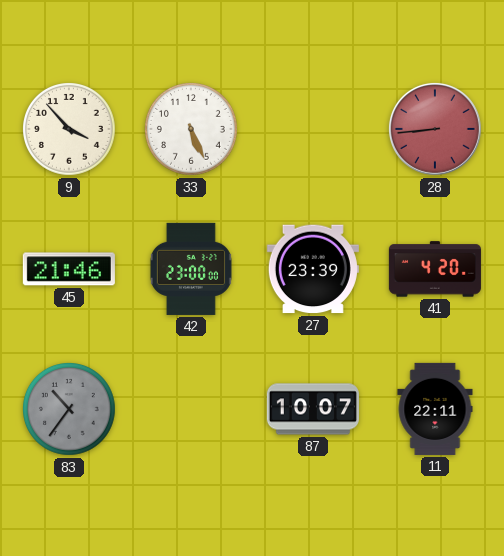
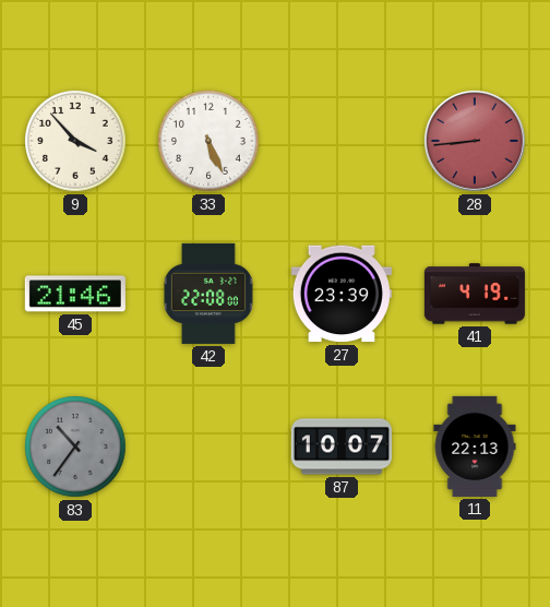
42: 23:00 -> 22:08 (208, 294)
41: 4:20 -> 4:19 (475, 294)
11: 22:11 -> 22:13 (475, 447)
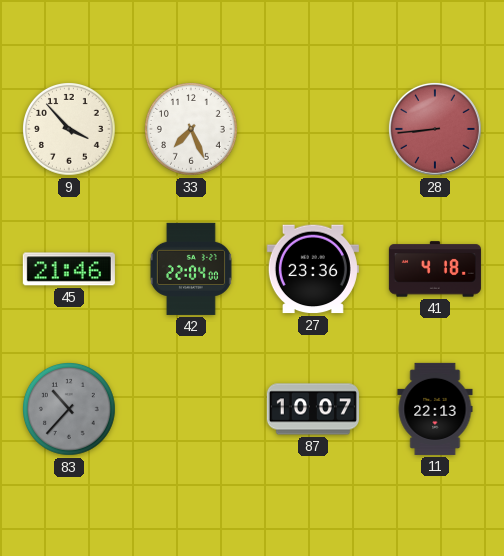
33: 5:26 -> 7:26 (192, 130)
42: 22:08 -> 22:04 (191, 269)
27: 23:39 -> 23:36 (313, 269)
41: 4:19 -> 4:18 (435, 269)
83: 10:36 -> 10:37 (70, 410)
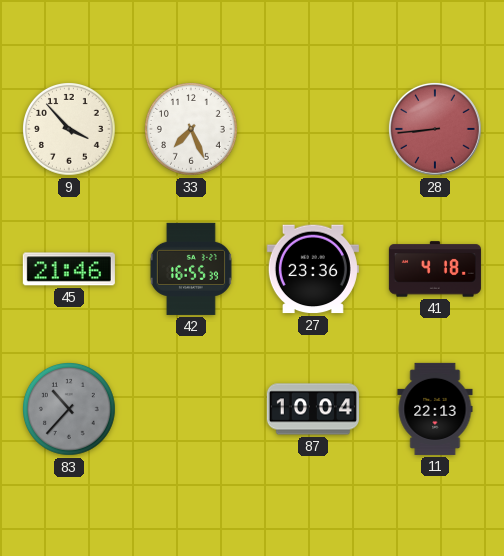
42: 22:04 -> 16:55 (191, 269)
87: 10:07 -> 10:04 (313, 409)
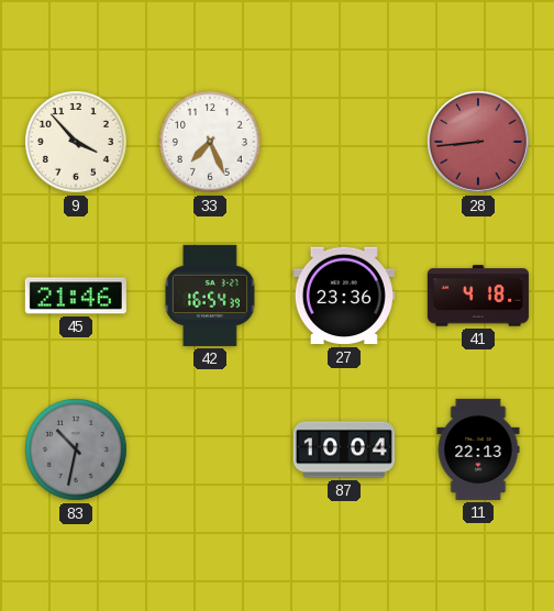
42: 16:55 -> 16:54 (210, 296)
83: 10:37 -> 10:32 (77, 451)
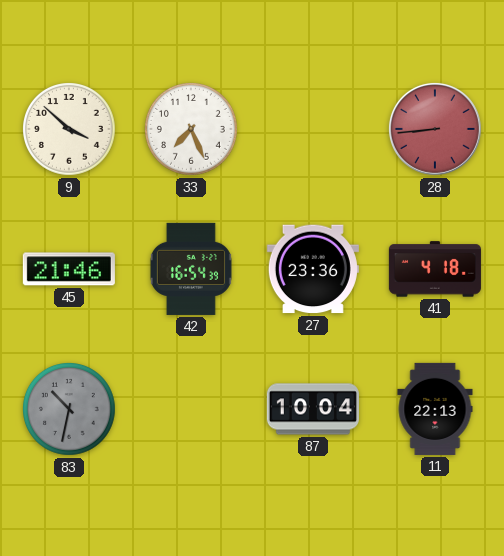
9: 3:53 -> 3:52 (70, 130)
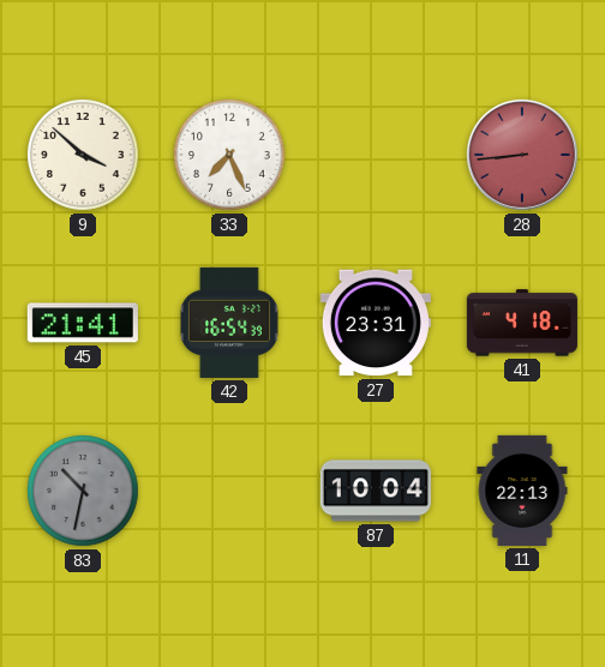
45: 21:46 -> 21:41 (83, 323)
27: 23:36 -> 23:31 (376, 323)
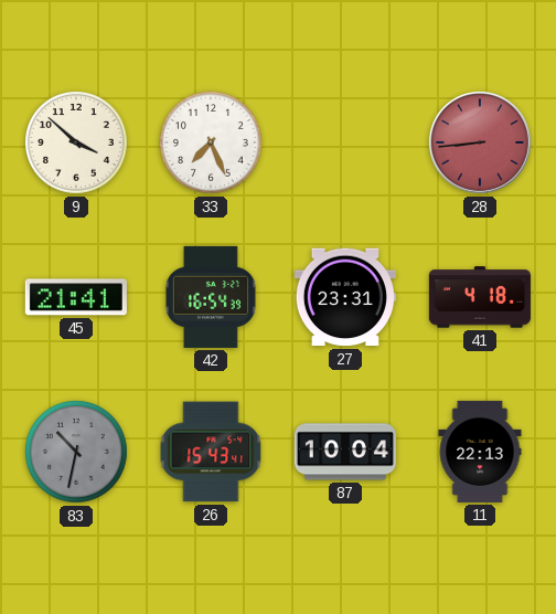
26: none -> 15:43 (211, 452)
